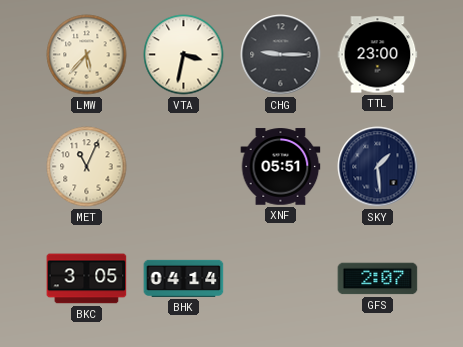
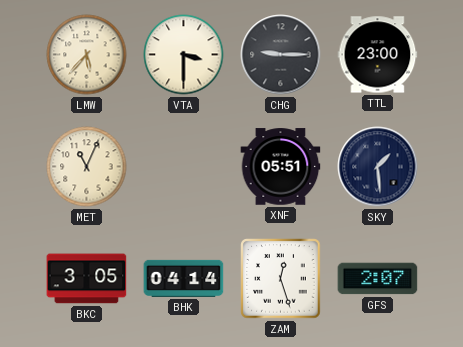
VTA: 3:32 -> 3:30 (184, 55)
ZAM: none -> 12:27 (281, 279)
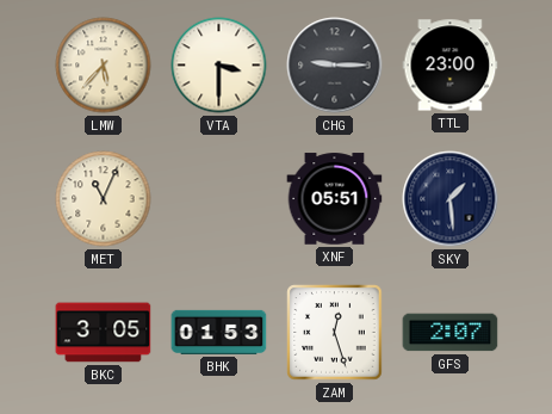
BHK: 04:14 -> 01:53 (219, 332)
